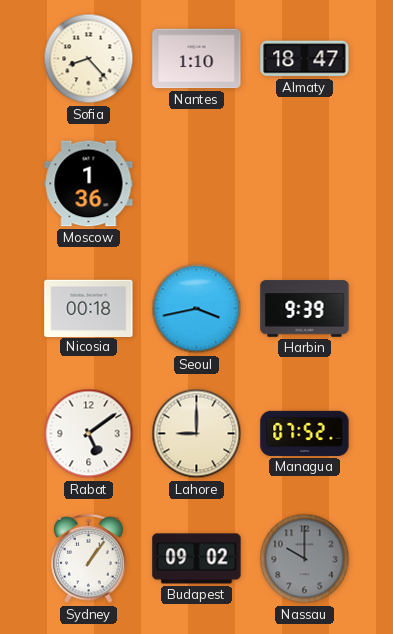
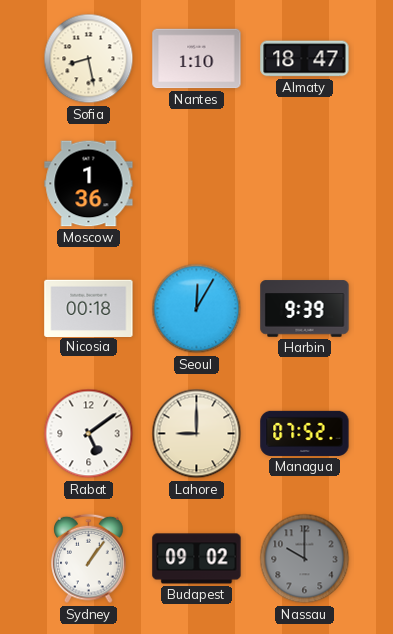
Sofia: 8:23 -> 8:28 (89, 59)
Seoul: 3:43 -> 12:05 (197, 309)
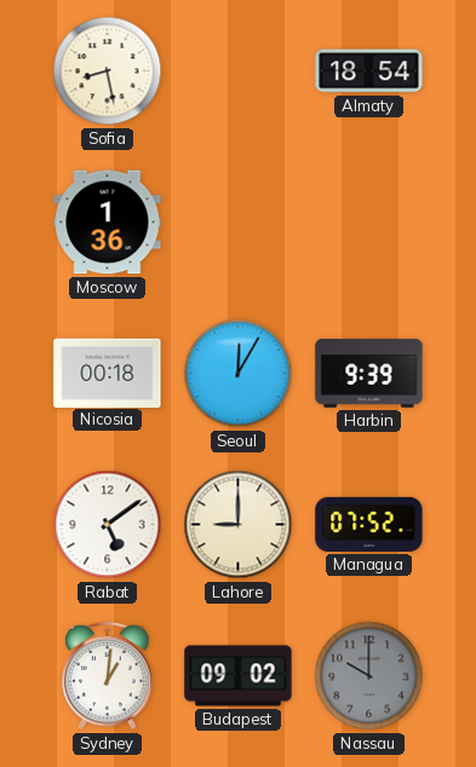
Nantes: 1:10 -> none (197, 59)
Almaty: 18:47 -> 18:54 (369, 71)
Sydney: 1:06 -> 1:01 (108, 676)
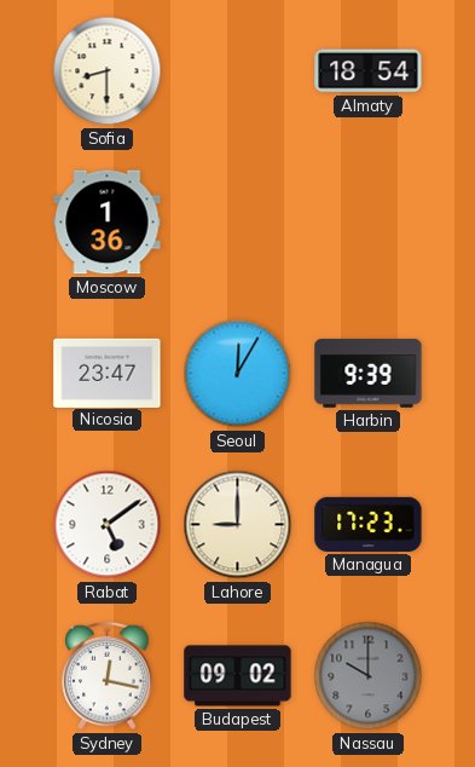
Sofia: 8:28 -> 8:30 (108, 71)
Nicosia: 00:18 -> 23:47 (108, 373)
Managua: 07:52 -> 17:23 (369, 524)
Sydney: 1:01 -> 12:17 (108, 676)
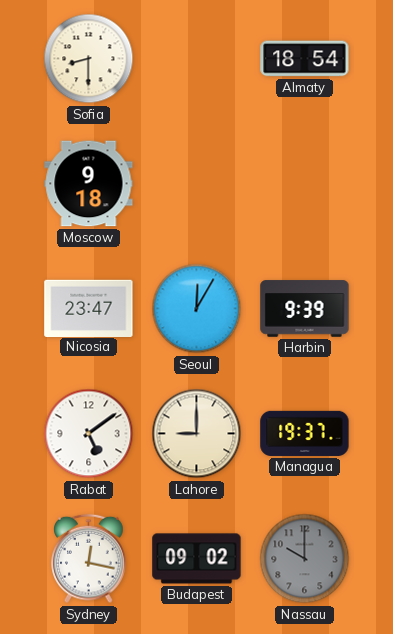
Moscow: 1:36 -> 9:18 (89, 184)
Managua: 17:23 -> 19:37 (305, 433)
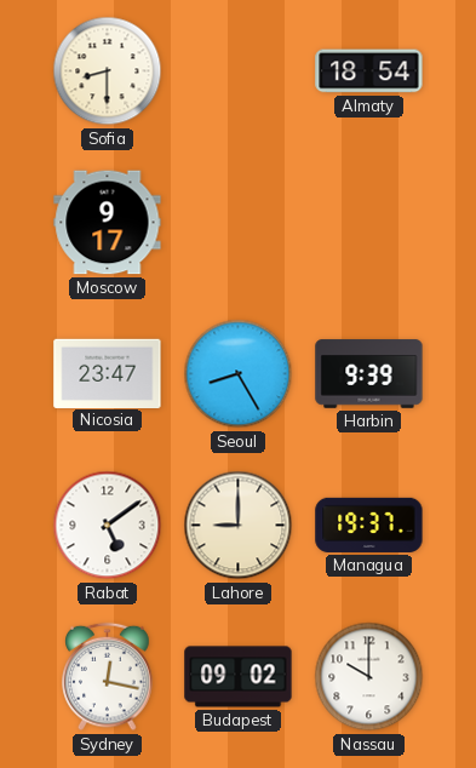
Moscow: 9:18 -> 9:17 (108, 223)
Seoul: 12:05 -> 8:25 (239, 374)
Nassau dial: grey -> white (369, 677)
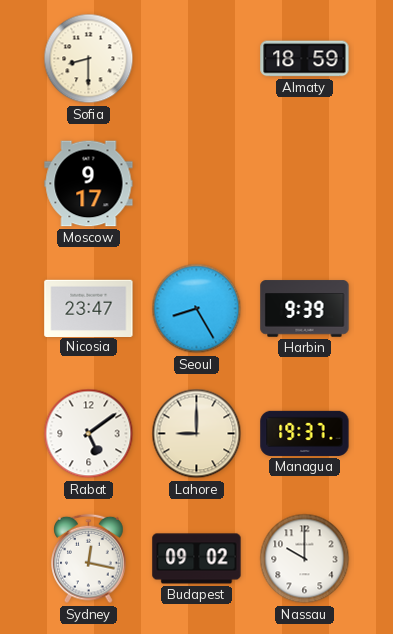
Almaty: 18:54 -> 18:59 (305, 59)
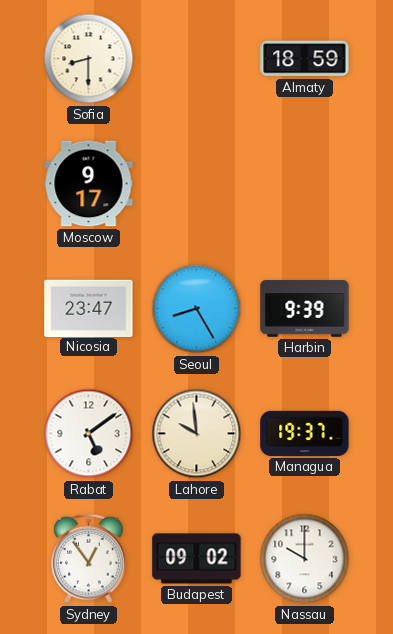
Lahore: 9:00 -> 9:59 (197, 434)
Sydney: 12:17 -> 12:54 (89, 559)
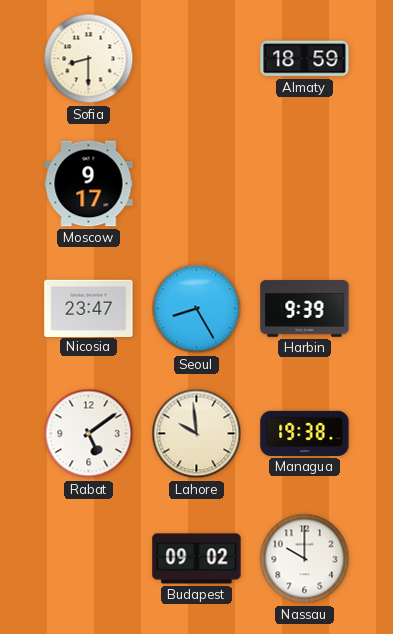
Managua: 19:37 -> 19:38 (305, 433)
Sydney: 12:54 -> none (89, 559)
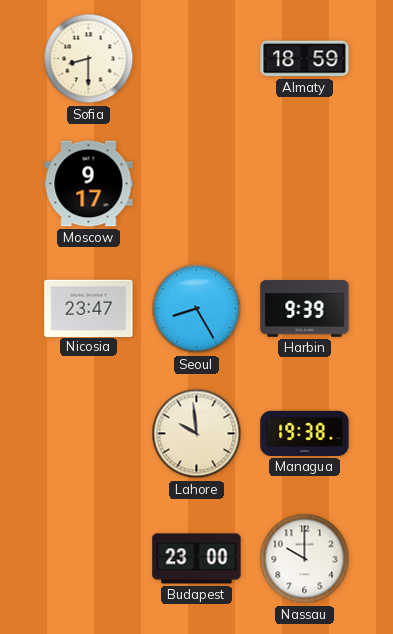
Rabat: 5:09 -> none (89, 434)
Budapest: 09:02 -> 23:00 (197, 559)
